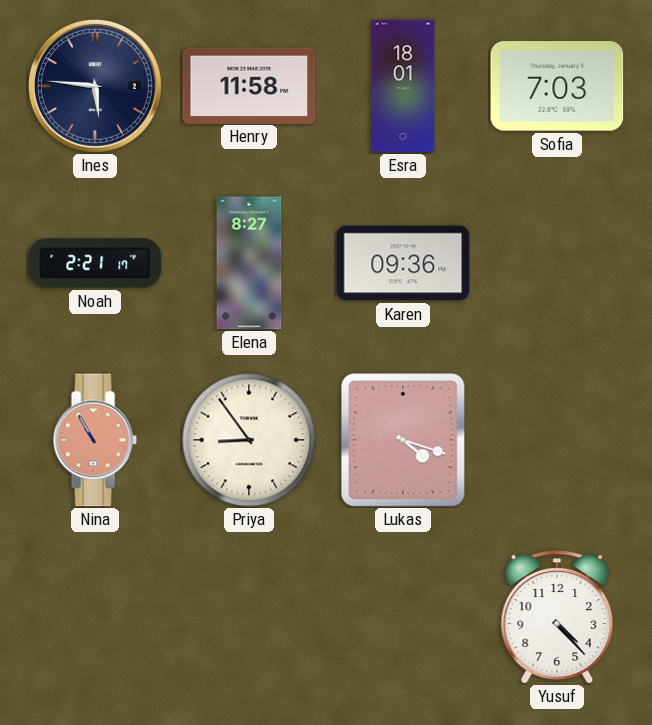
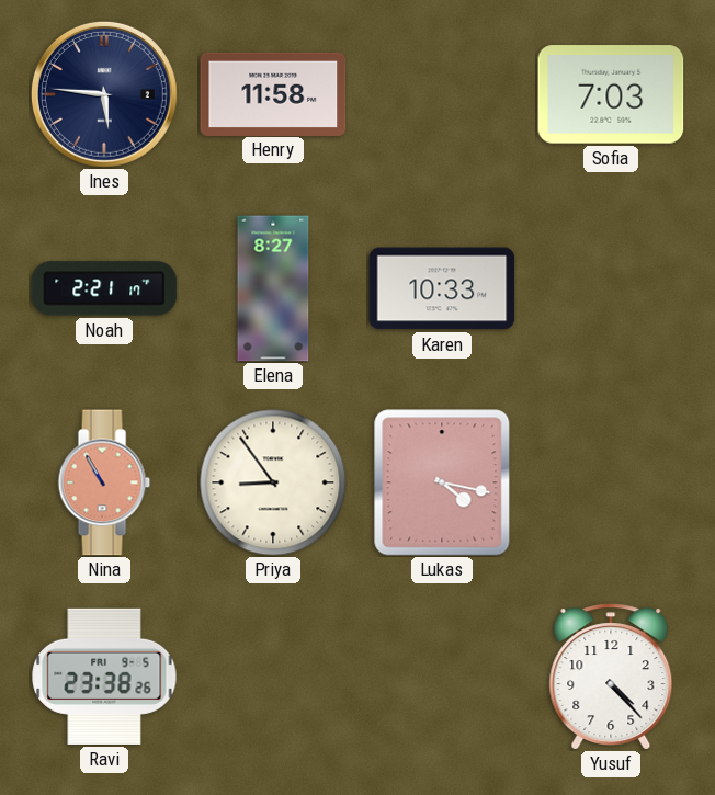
Esra: 18:01 -> none (403, 86)
Karen: 09:36 -> 10:33 (442, 288)
Lukas: 4:18 -> 4:17 (442, 482)
Ravi: none -> 23:38 (104, 677)
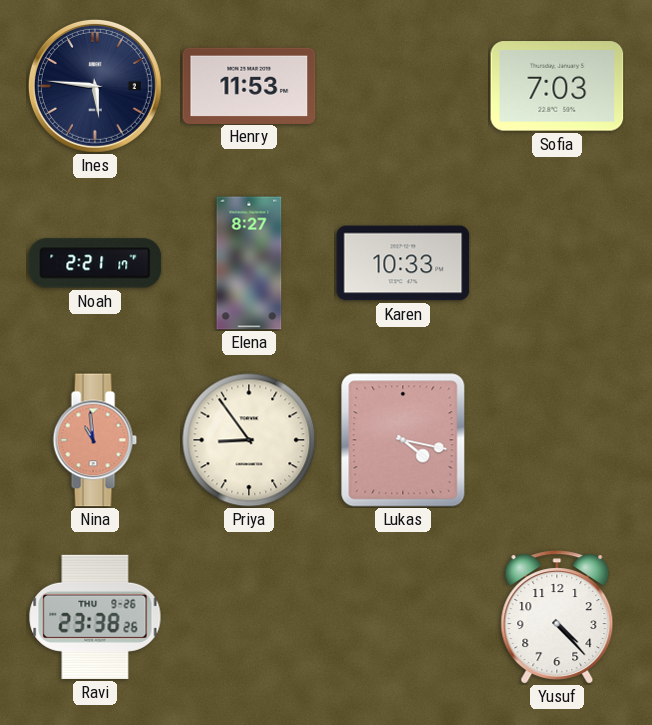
Henry: 11:58 -> 11:53 (249, 85)
Nina: 10:55 -> 10:59 (95, 440)
Ravi date: FRI 9-5 -> THU 9-26 (95, 617)
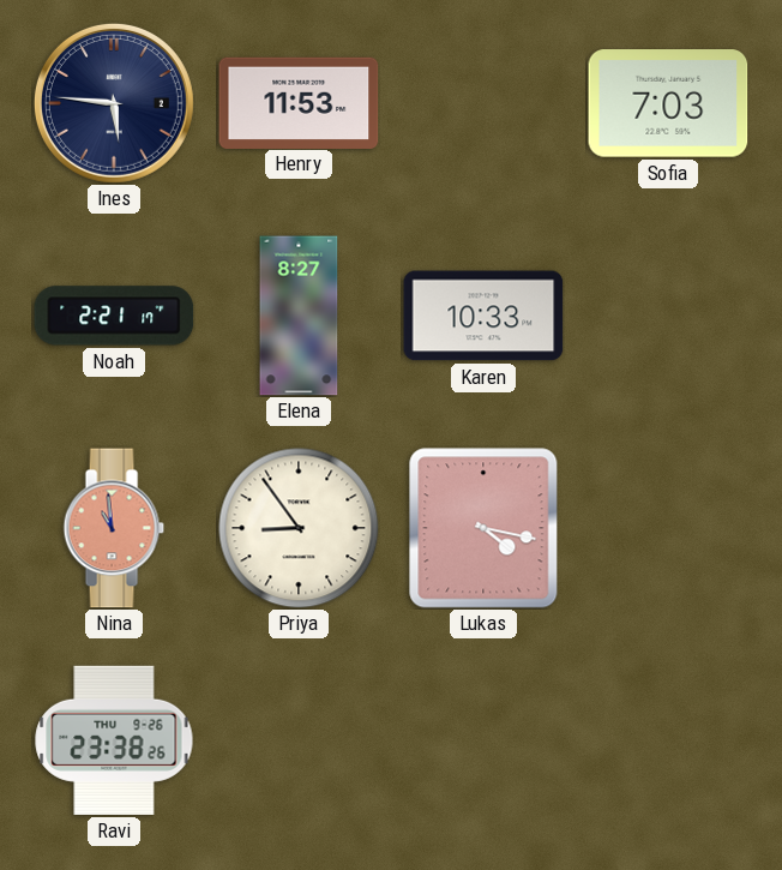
Yusuf: 4:23 -> none (557, 617)
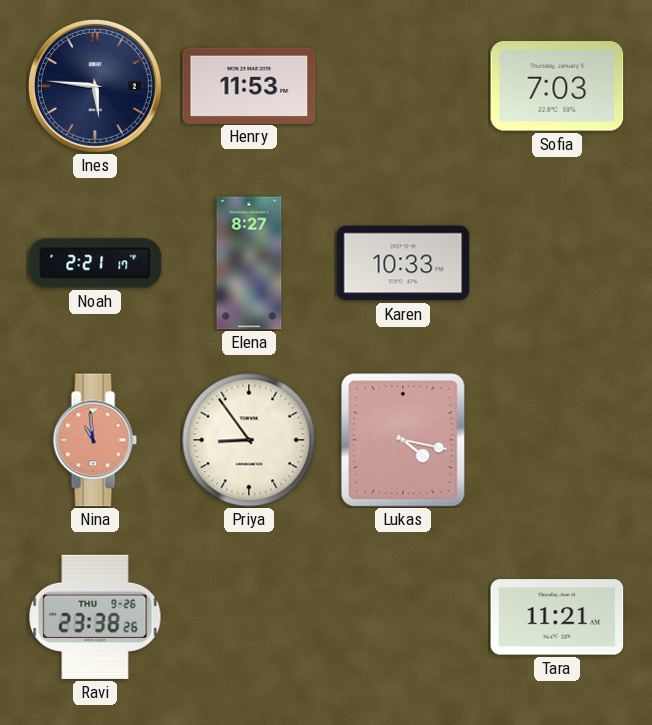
Tara: none -> 11:21 (557, 617)
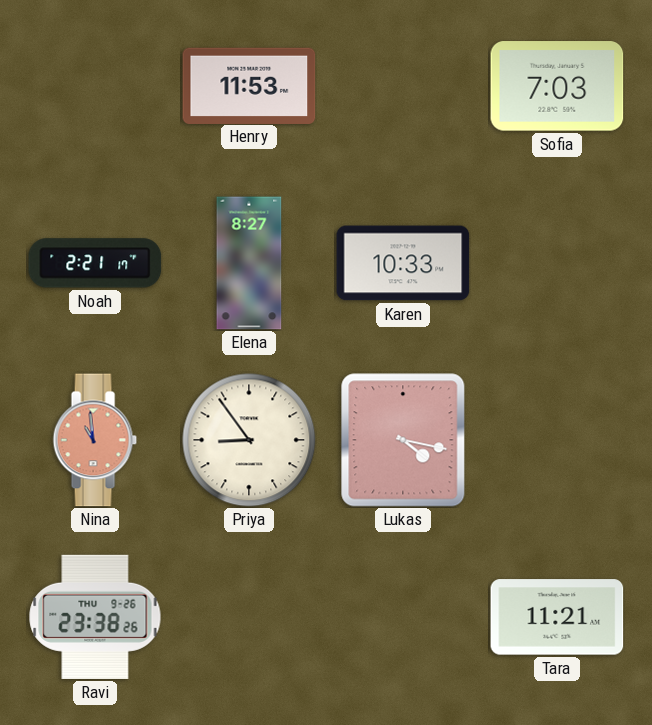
Ines: 5:46 -> none (95, 86)
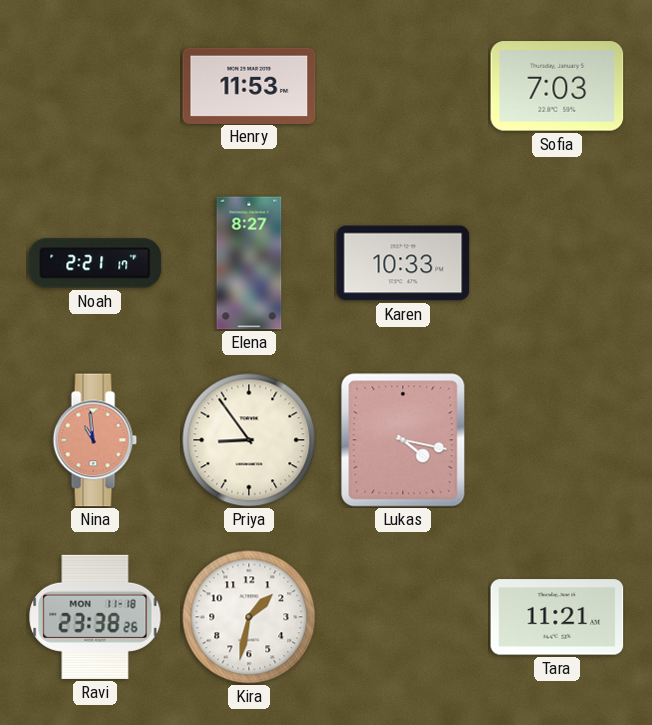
Ravi date: THU 9-26 -> MON 11-18 (95, 617)
Kira: none -> 1:32 (249, 617)
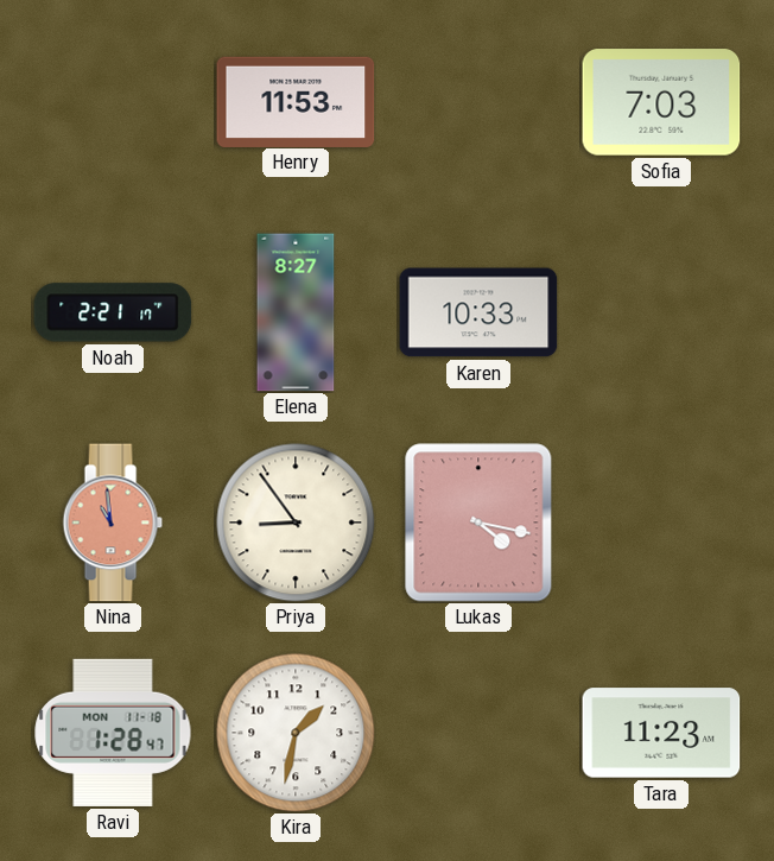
Ravi: 23:38 -> 1:28 (113, 733)
Tara: 11:21 -> 11:23 (661, 733)
